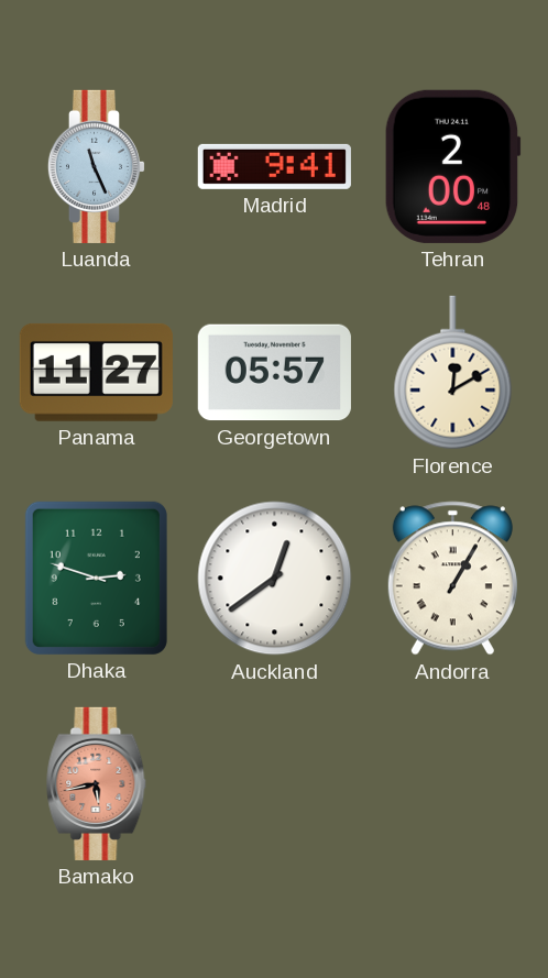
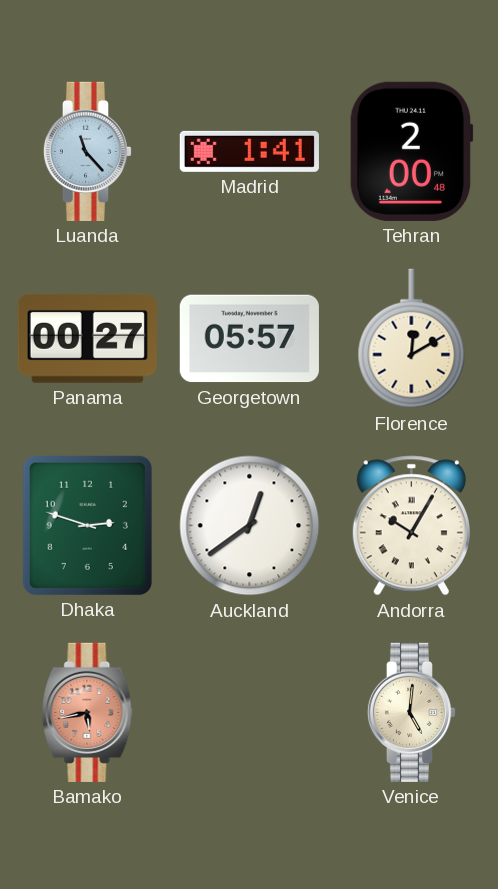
Luanda: 11:26 -> 11:23 (88, 151)
Madrid: 9:41 -> 1:41 (249, 151)
Panama: 11:27 -> 00:27 (87, 338)
Andorra: 1:05 -> 10:05 (411, 526)
Venice: none -> 5:01 (412, 712)
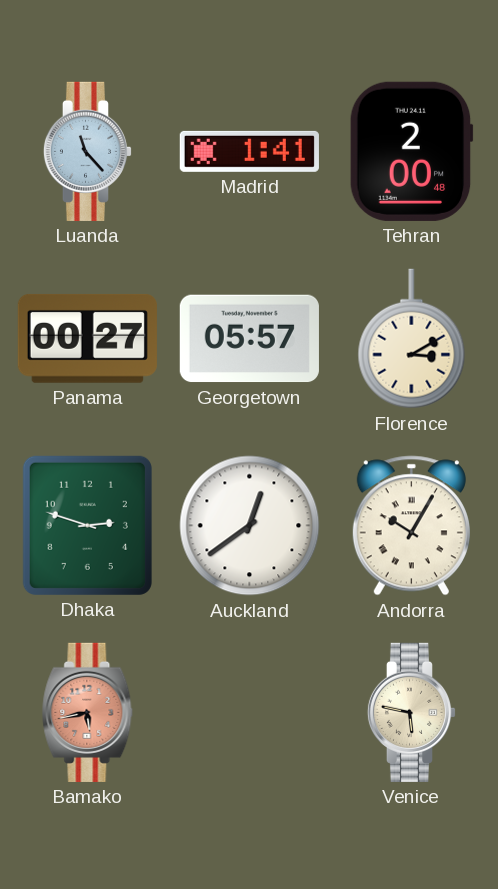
Florence: 12:10 -> 3:10 (412, 339)
Venice: 5:01 -> 5:47 (412, 712)
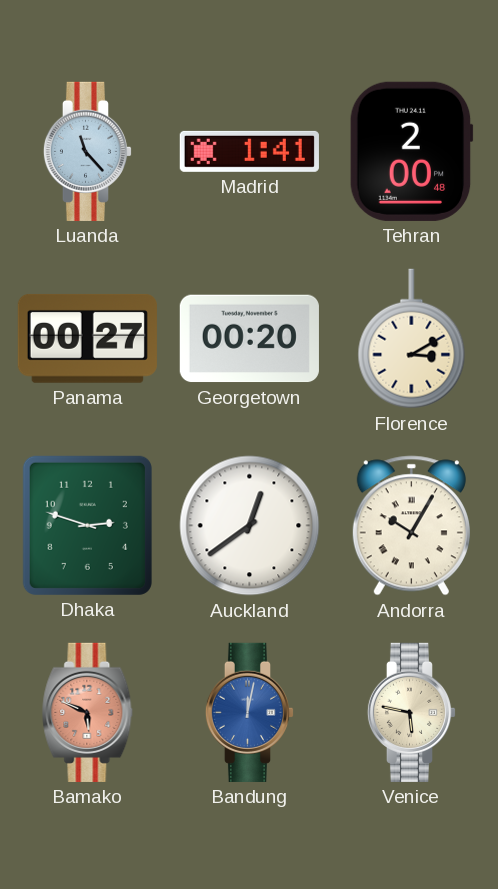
Georgetown: 05:57 -> 00:20 (249, 339)
Bamako: 5:43 -> 5:49 (88, 712)
Bandung: none -> 12:02 (250, 712)
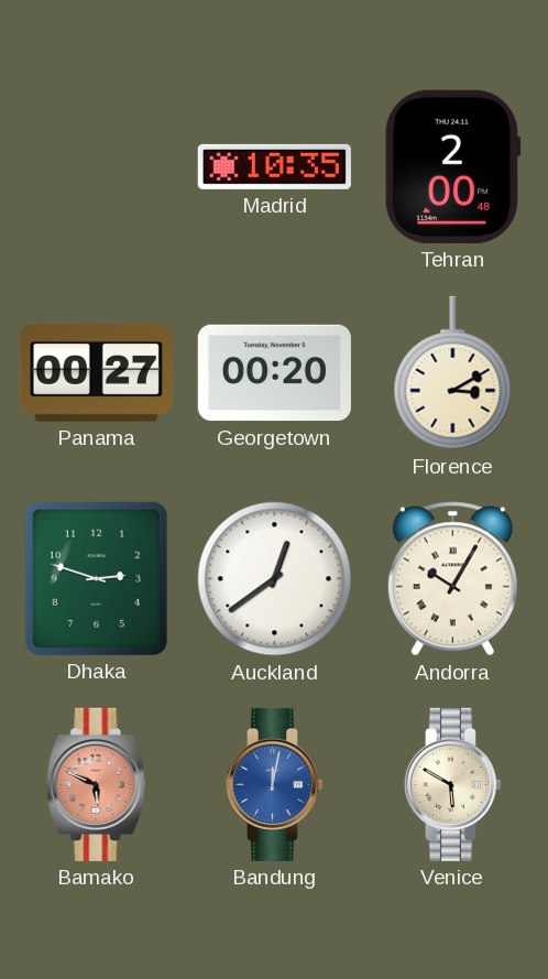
Luanda: 11:23 -> none (88, 151)
Madrid: 1:41 -> 10:35 (274, 166)
Venice: 5:47 -> 5:50 (453, 784)
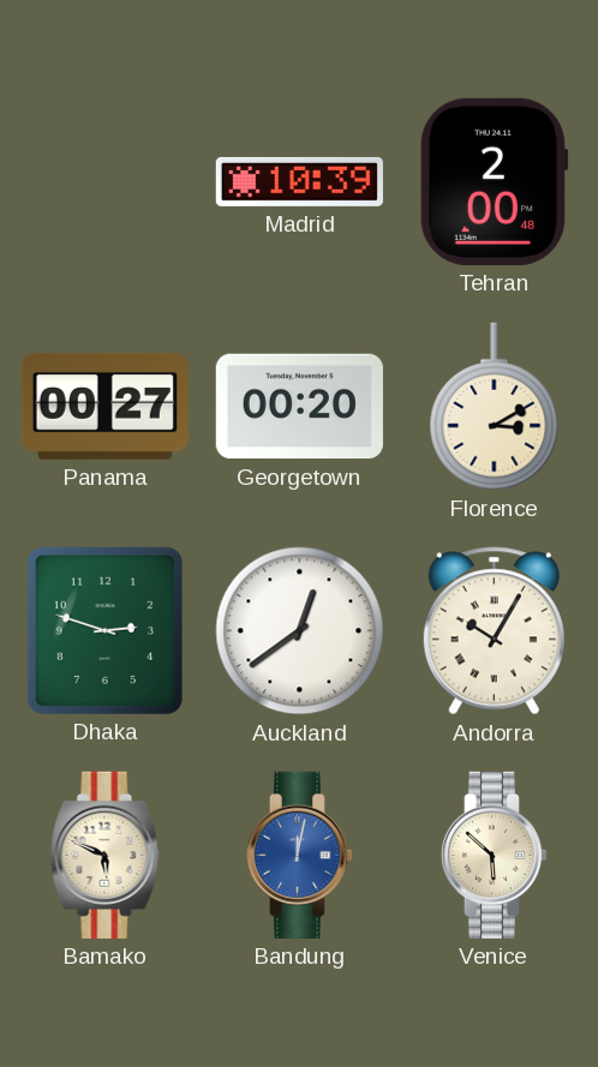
Madrid: 10:35 -> 10:39 (299, 181)
Bamako dial: salmon -> cream (106, 855)
Venice: 5:50 -> 5:52 (495, 855)
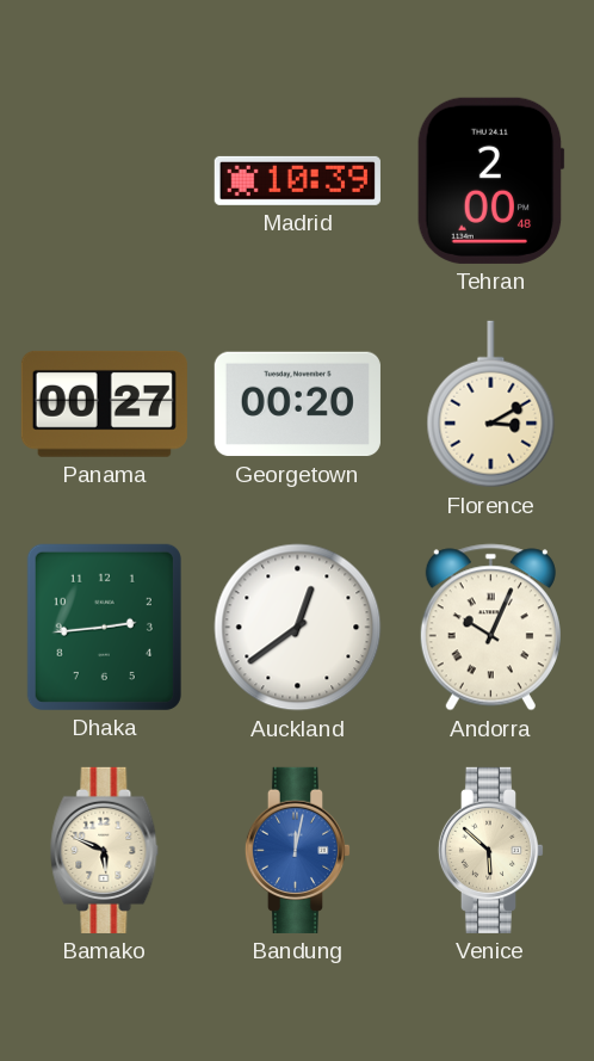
Dhaka: 2:48 -> 2:44 (104, 627)
Andorra: 10:05 -> 10:04 (490, 628)
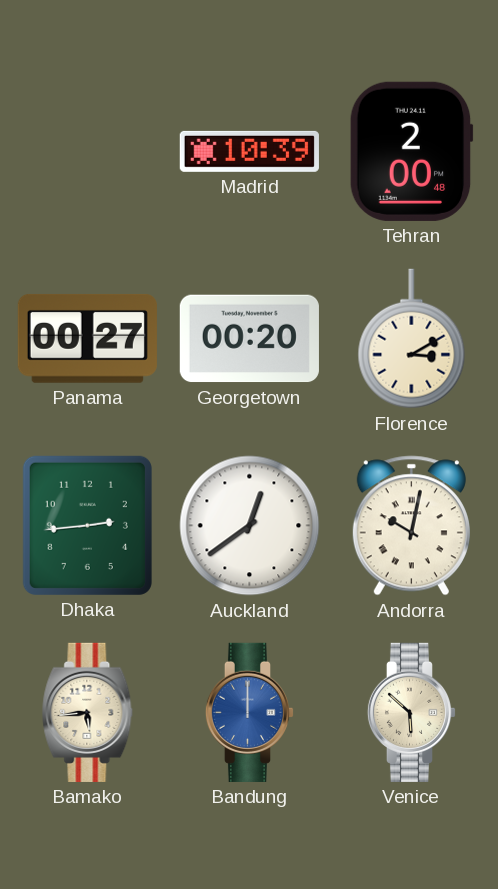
Andorra: 10:04 -> 10:02 (411, 526)
Bamako: 5:49 -> 5:44 (88, 712)
Bandung: 12:02 -> 12:00 (250, 712)
